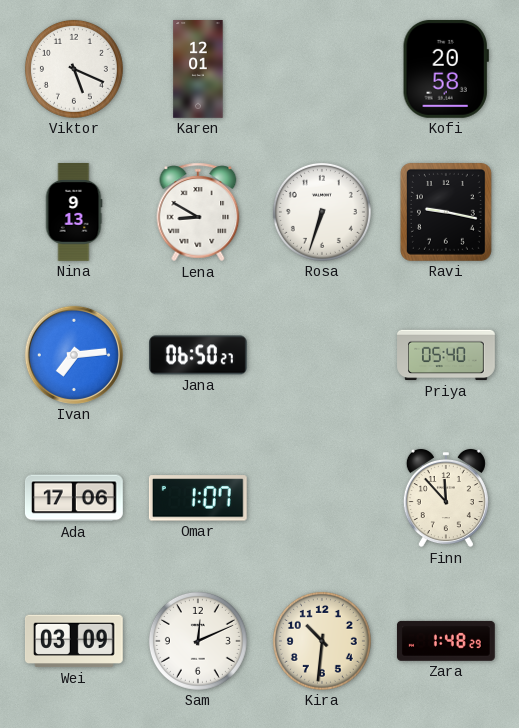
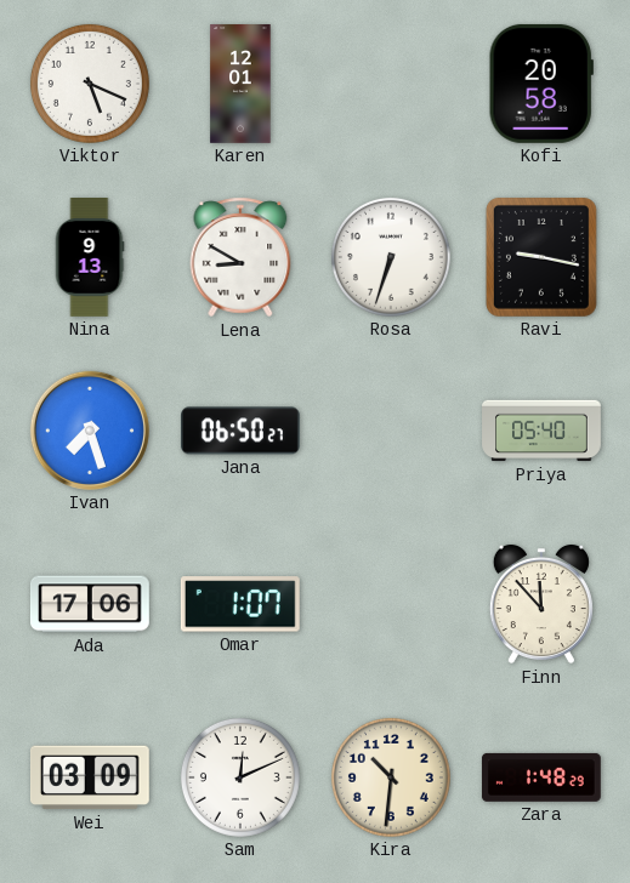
Ivan: 7:14 -> 7:27 (90, 431)
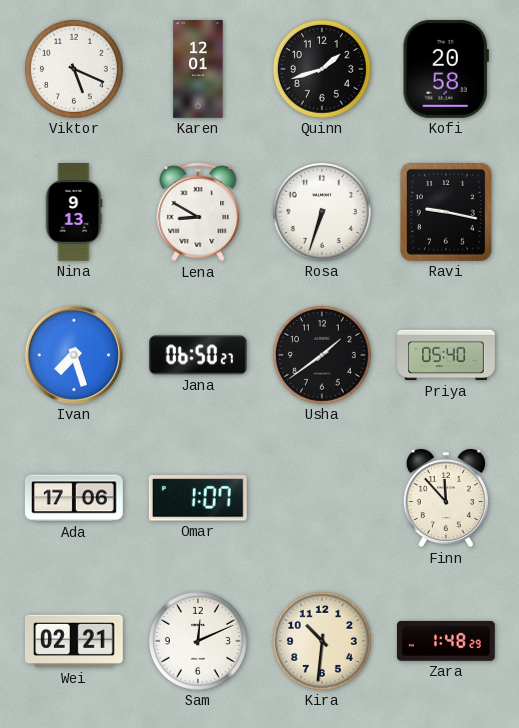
Quinn: none -> 1:42 (322, 69)
Usha: none -> 1:39 (322, 355)
Wei: 03:09 -> 02:21 (74, 641)
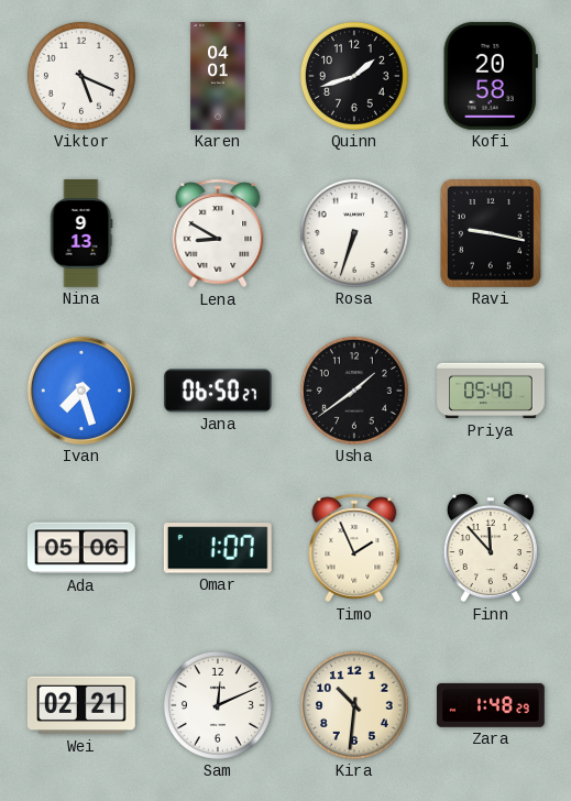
Karen: 12:01 -> 04:01 (218, 77)
Ada: 17:06 -> 05:06 (81, 548)
Timo: none -> 1:56 (354, 548)
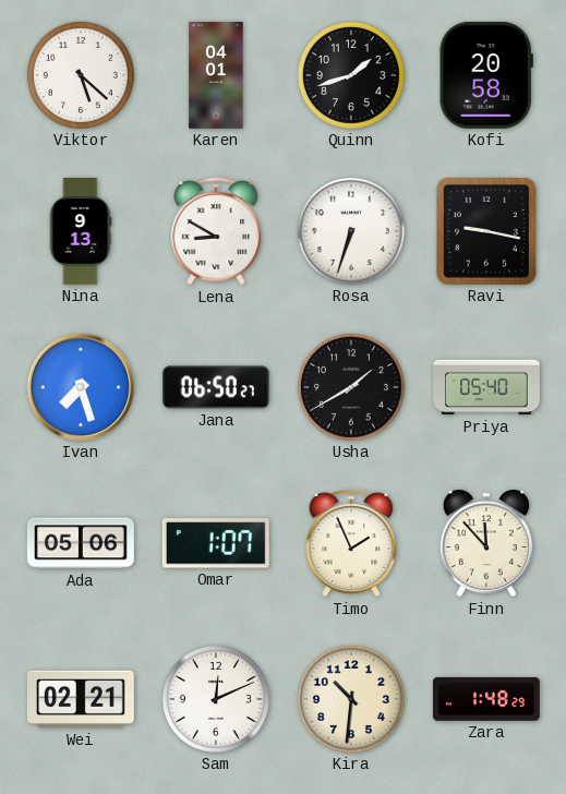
Viktor: 5:19 -> 5:22 (81, 75)
Usha: 1:39 -> 1:40 (351, 387)
